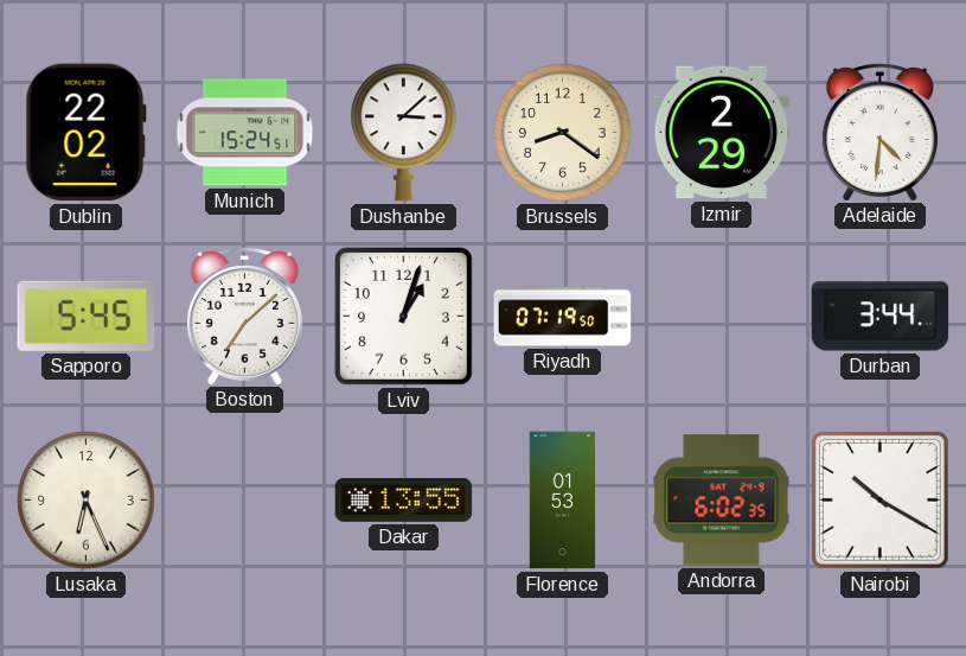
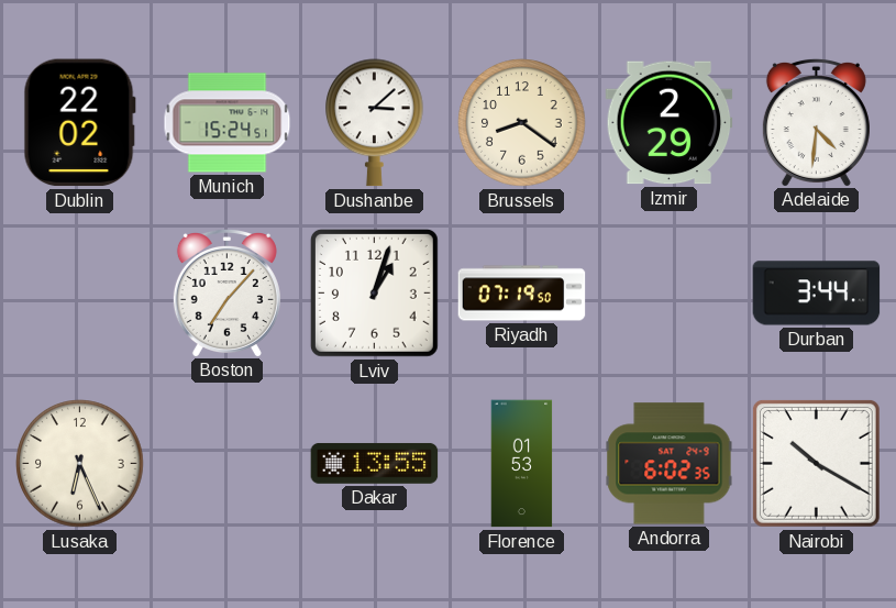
Sapporo: 5:45 -> none (87, 316)
Boston: 7:08 -> 7:07 (226, 292)
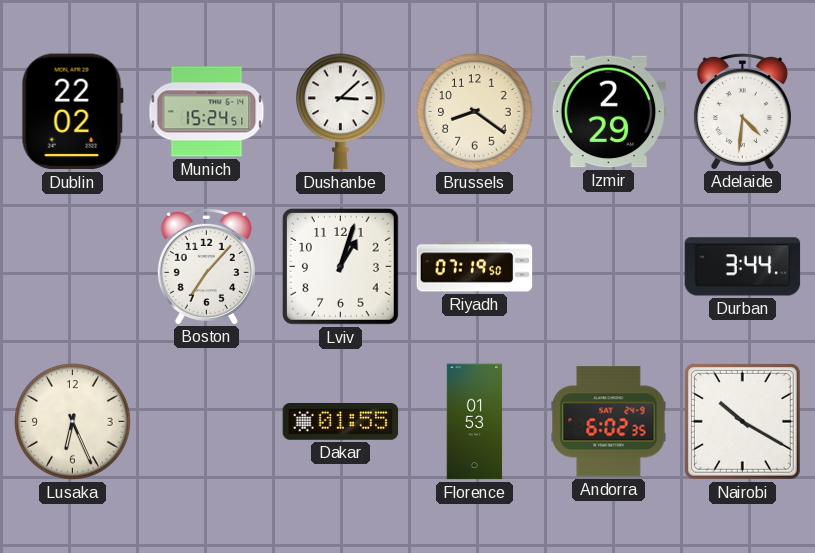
Dakar: 13:55 -> 01:55 (341, 421)
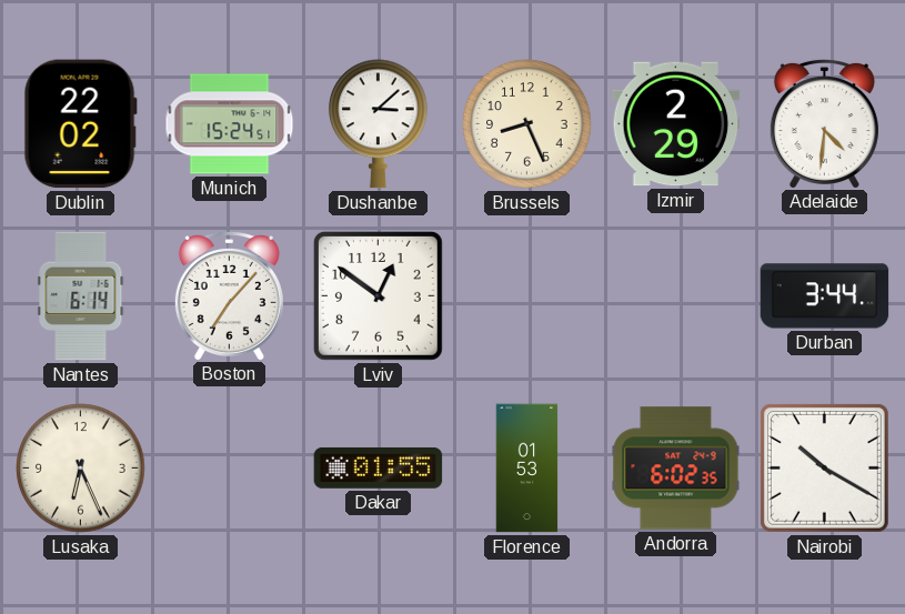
Brussels: 8:21 -> 8:26 (527, 124)
Nantes: none -> 6:14 (81, 296)
Lviv: 1:03 -> 12:51 (378, 295)
Riyadh: 07:19 -> none (475, 267)
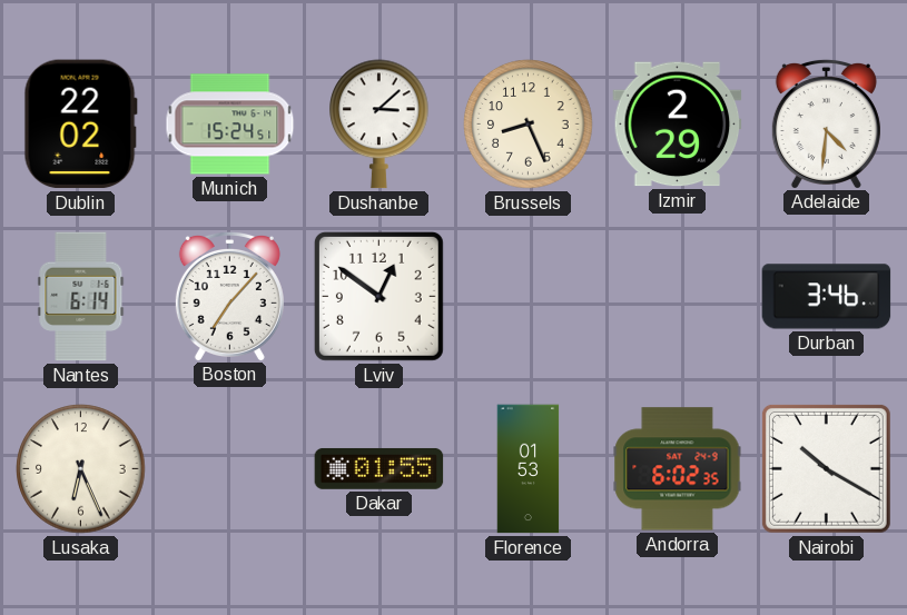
Durban: 3:44 -> 3:46 (827, 297)
